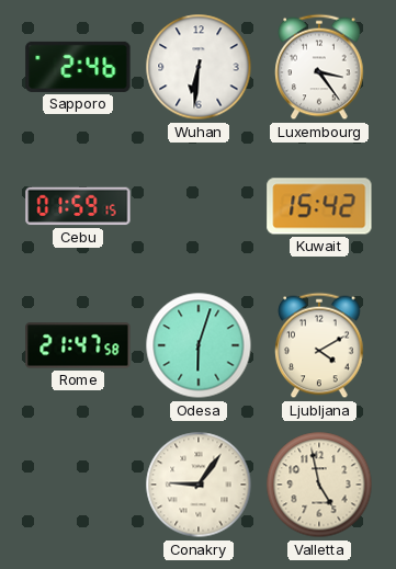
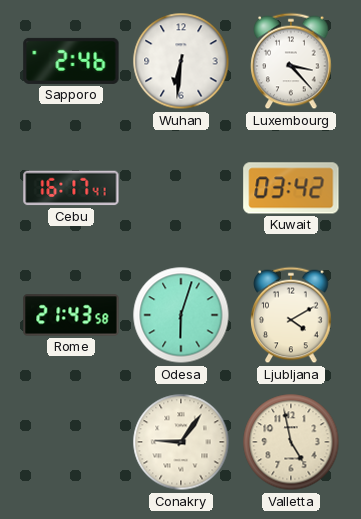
Luxembourg: 3:24 -> 3:23 (291, 61)
Cebu: 01:59 -> 16:17 (71, 188)
Kuwait: 15:42 -> 03:42 (291, 188)
Rome: 21:47 -> 21:43 (71, 315)
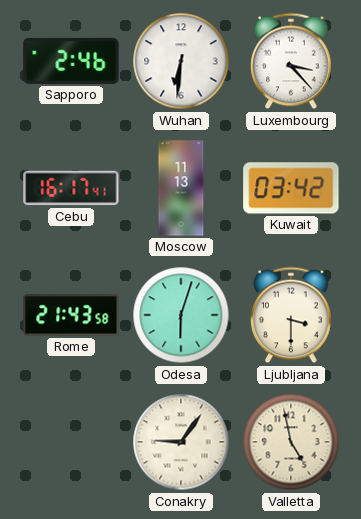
Moscow: none -> 11:13 (181, 188)
Ljubljana: 4:10 -> 3:30 (291, 315)
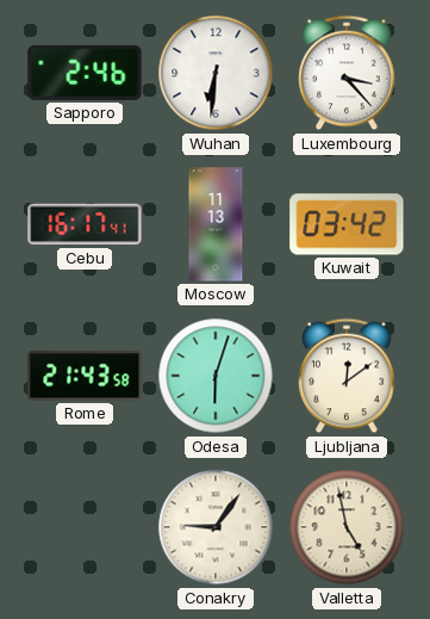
Ljubljana: 3:30 -> 12:09 (347, 376)
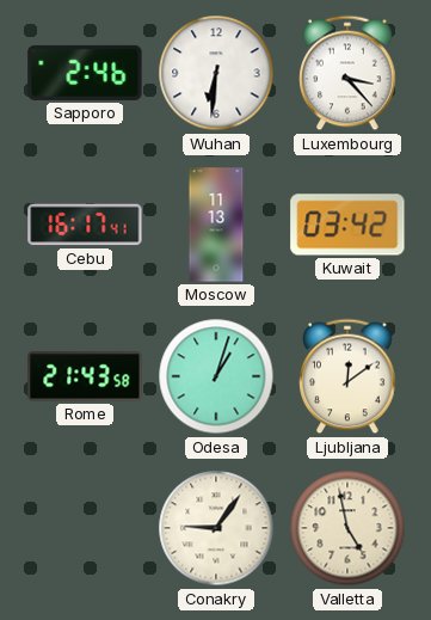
Odesa: 6:03 -> 1:03 (216, 376)
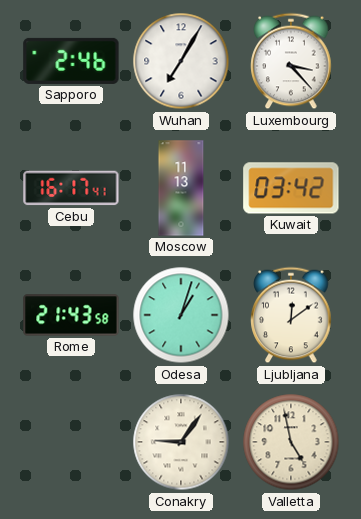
Wuhan: 6:31 -> 7:05 (181, 61)
